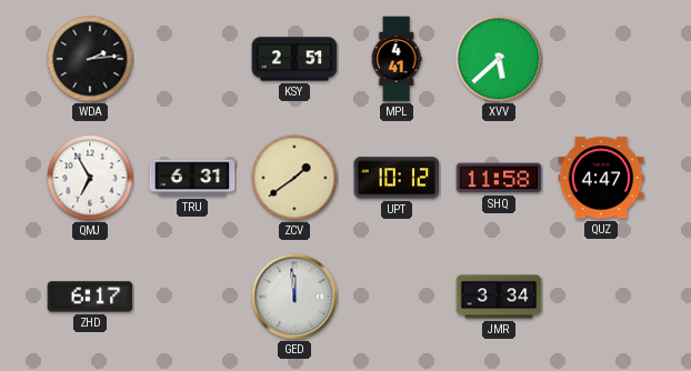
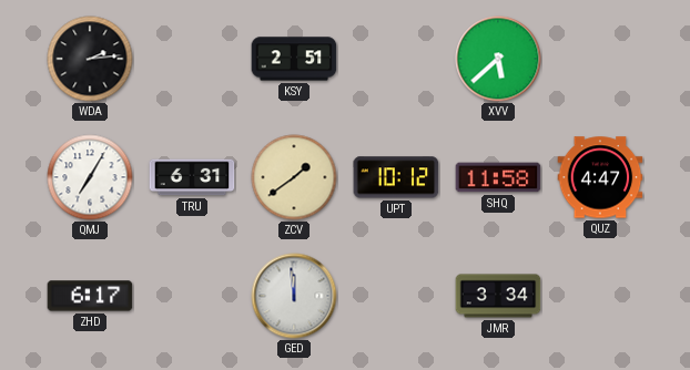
MPL: 4:41 -> none (397, 59)
QMJ: 6:55 -> 7:05 (90, 177)
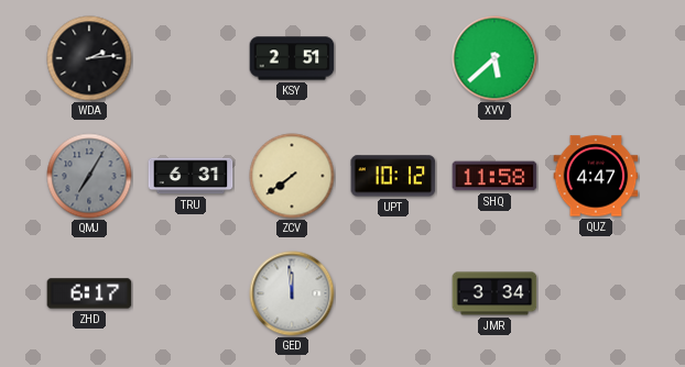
QMJ dial: white -> grey (89, 176)
ZCV: 1:39 -> 7:39 (292, 176)
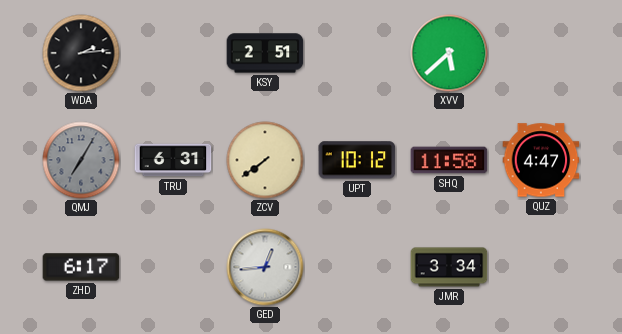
GED: 11:59 -> 12:44 (265, 267)
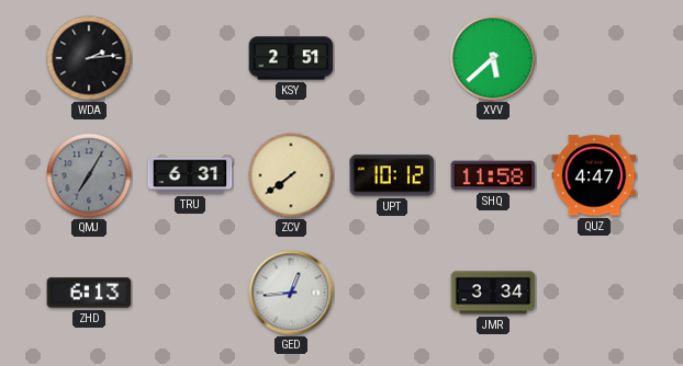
ZHD: 6:17 -> 6:13 (89, 293)
